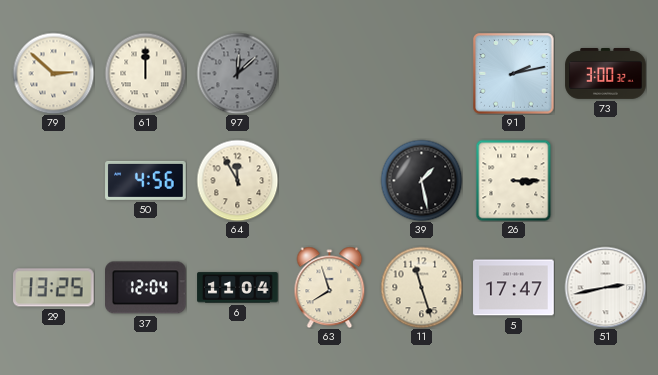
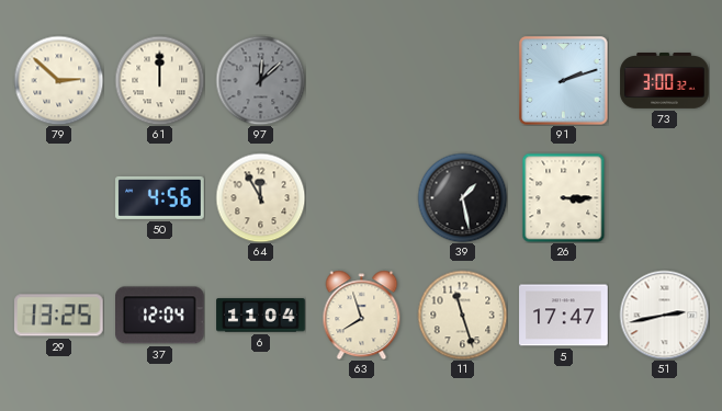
91: 2:13 -> 2:12 (563, 80)
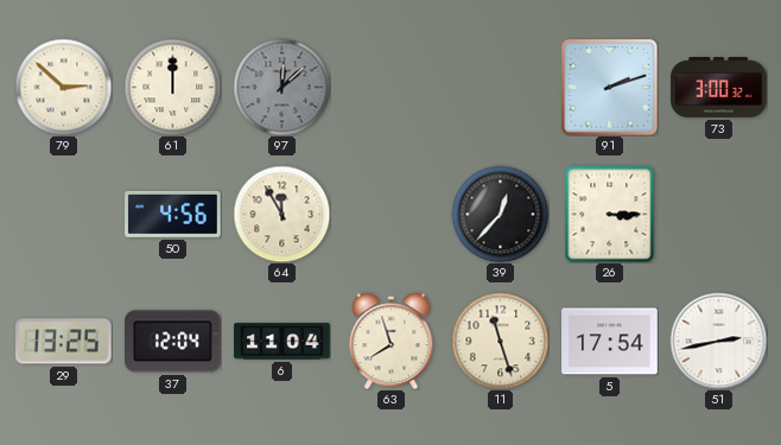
39: 1:28 -> 12:37 (500, 214)
5: 17:47 -> 17:54 (610, 342)
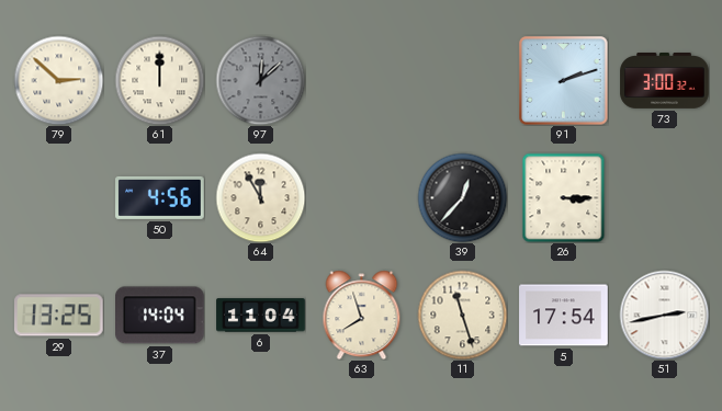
37: 12:04 -> 14:04 (160, 316)
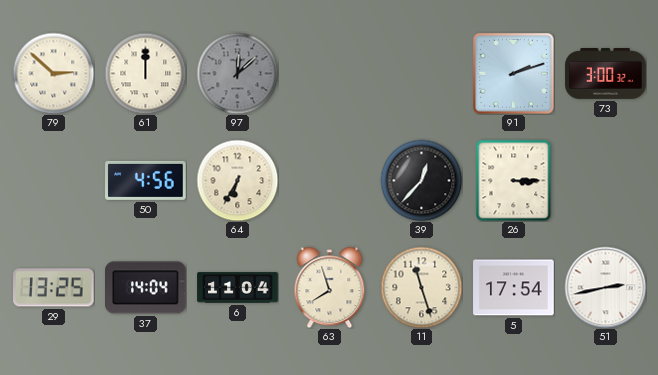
64: 11:55 -> 6:35 (237, 180)
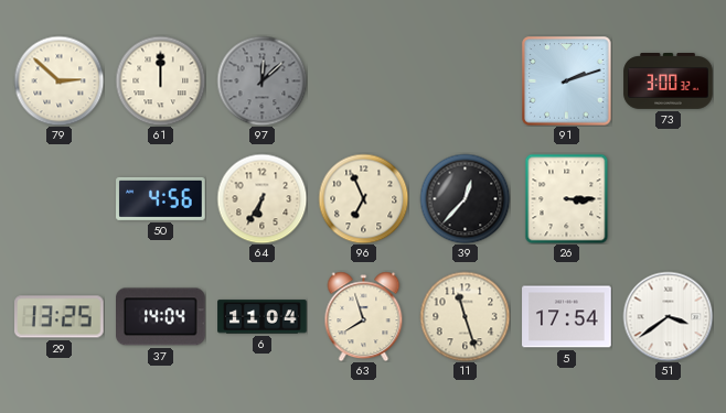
96: none -> 6:56 (363, 198)
51: 2:43 -> 3:39 (668, 316)
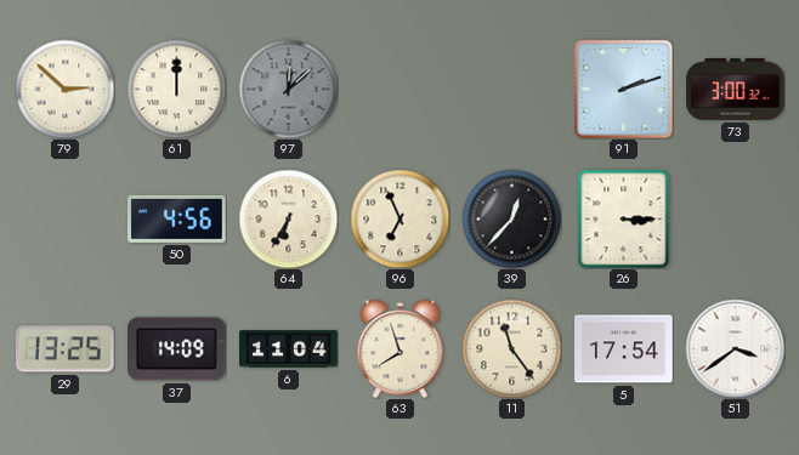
37: 14:04 -> 14:09 (177, 349)
11: 11:27 -> 11:24 (511, 348)
